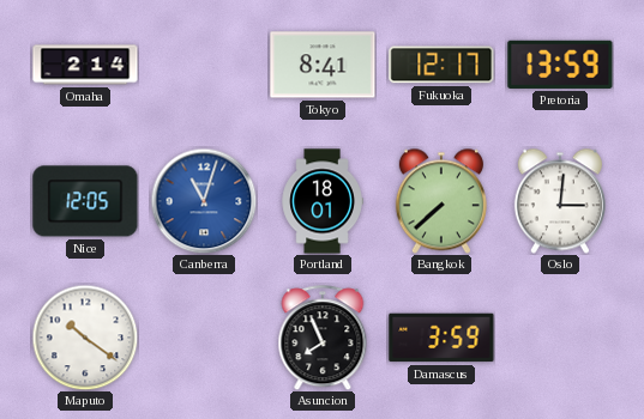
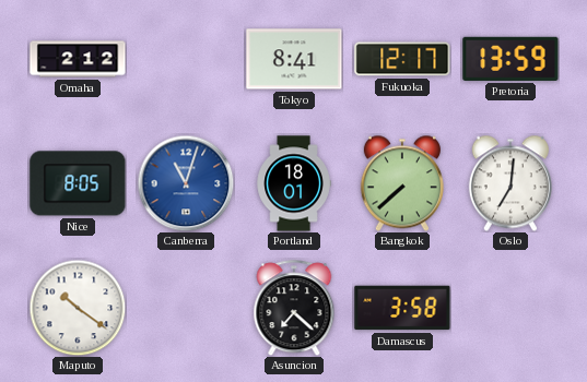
Omaha: 2:14 -> 2:12 (78, 59)
Nice: 12:05 -> 8:05 (78, 183)
Oslo: 3:01 -> 7:01 (510, 183)
Asuncion: 7:56 -> 7:22 (294, 308)
Damascus: 3:59 -> 3:58 (402, 308)
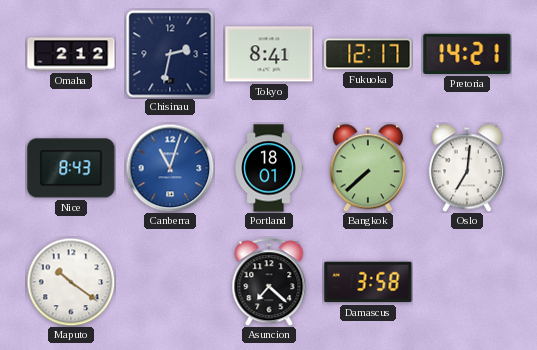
Chisinau: none -> 2:32 (170, 54)
Pretoria: 13:59 -> 14:21 (467, 54)
Nice: 8:05 -> 8:43 (71, 168)
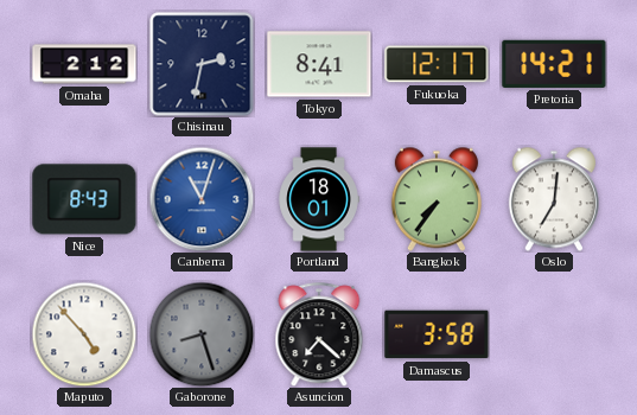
Bangkok: 7:38 -> 7:36 (437, 199)
Maputo: 10:21 -> 4:53 (84, 334)
Gaborone: none -> 8:27 (202, 334)
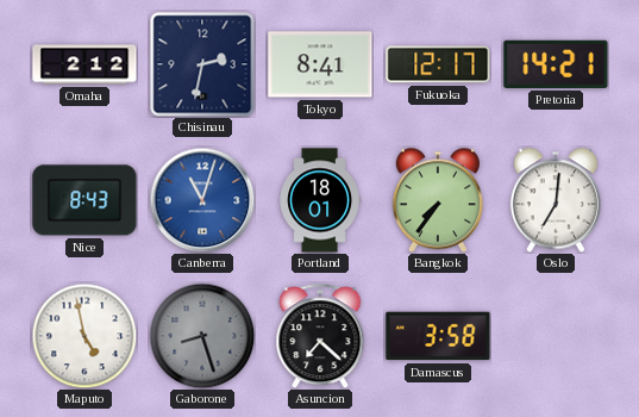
Maputo: 4:53 -> 4:58 (84, 336)
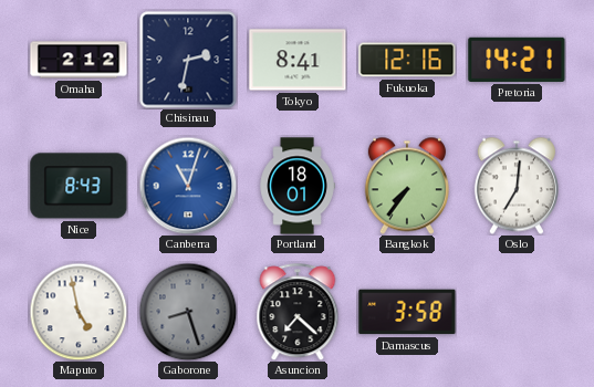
Fukuoka: 12:17 -> 12:16 (407, 60)
